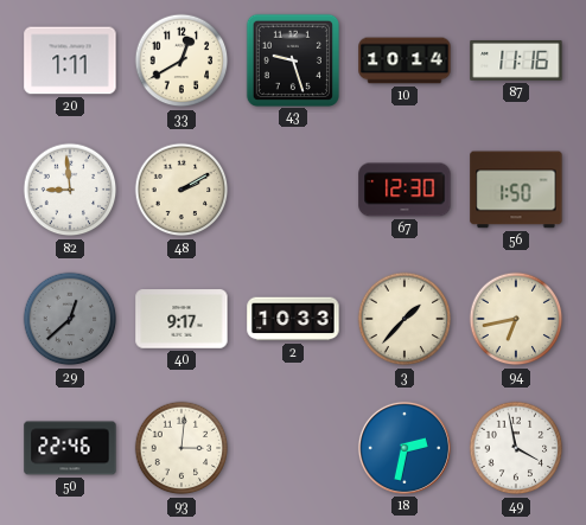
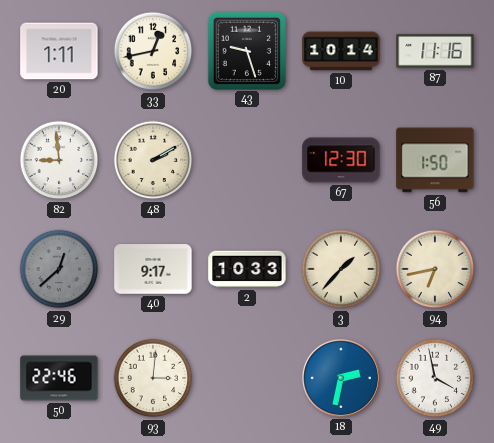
33: 12:40 -> 12:43 (153, 51)
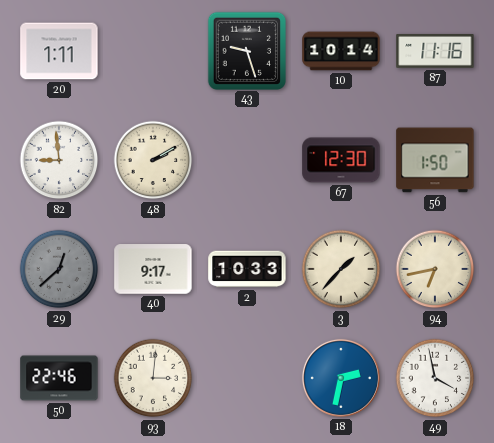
33: 12:43 -> none (153, 51)
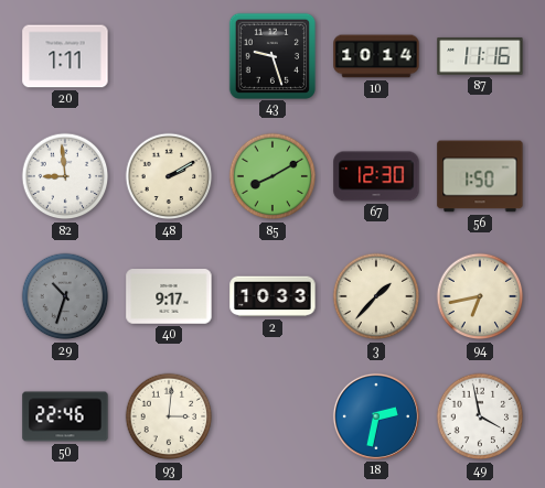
85: none -> 8:10 (272, 176)
29: 12:38 -> 10:33 (65, 296)
